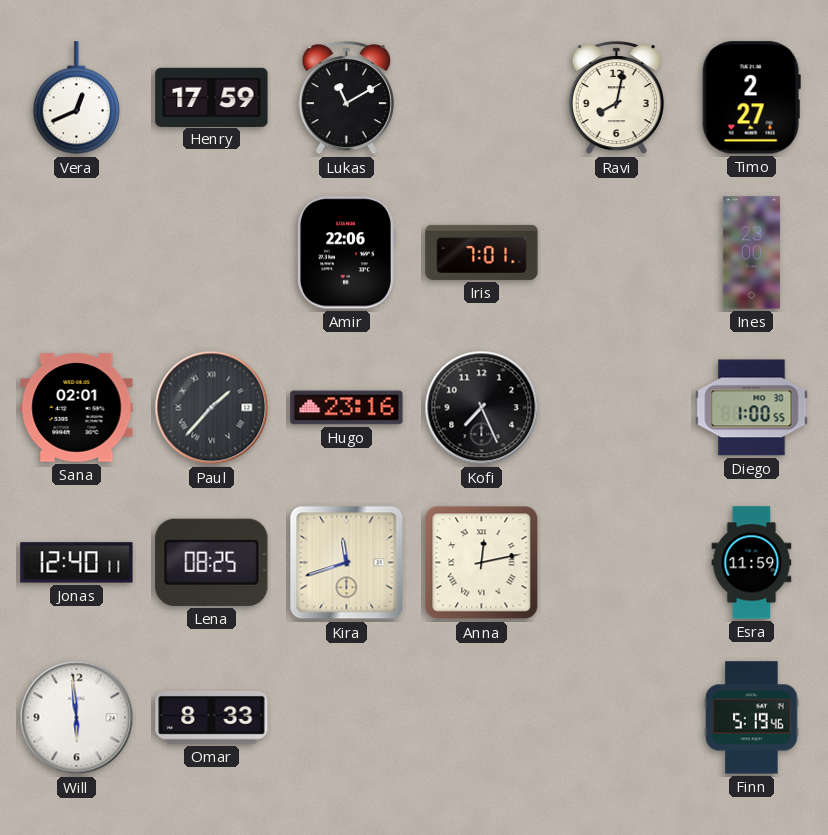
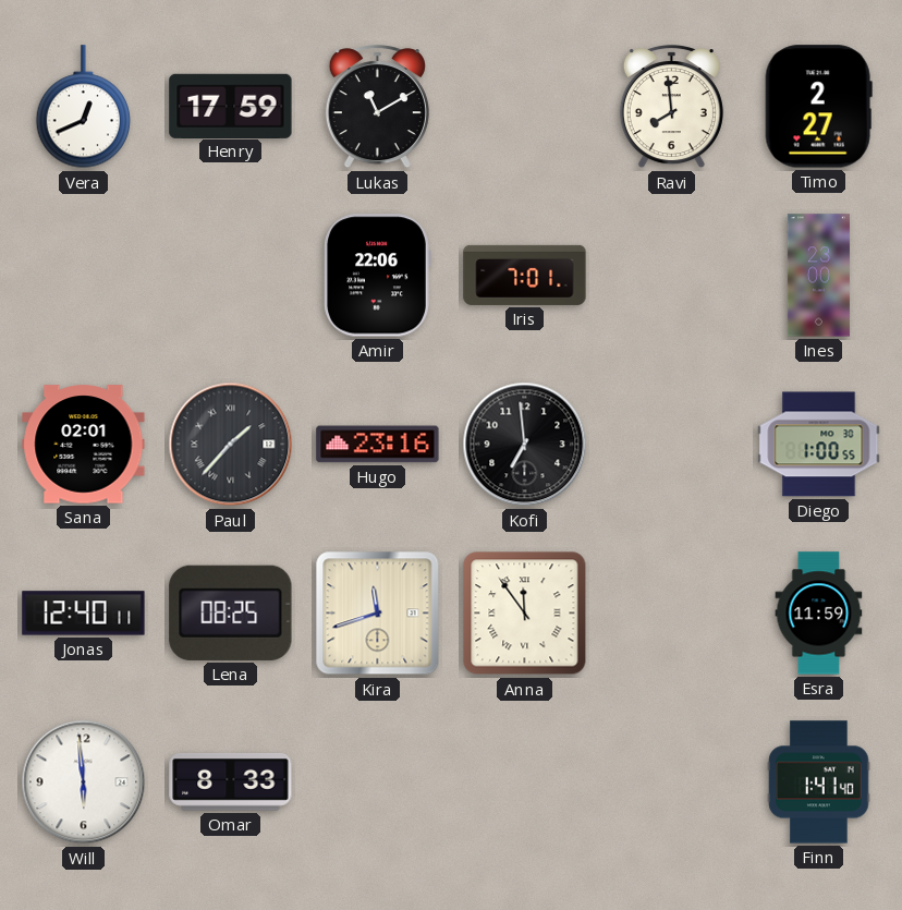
Ravi: 8:02 -> 7:59 (671, 107)
Kofi: 7:26 -> 6:59 (525, 445)
Anna: 12:13 -> 11:54 (525, 614)
Finn: 5:19 -> 1:41 (819, 782)
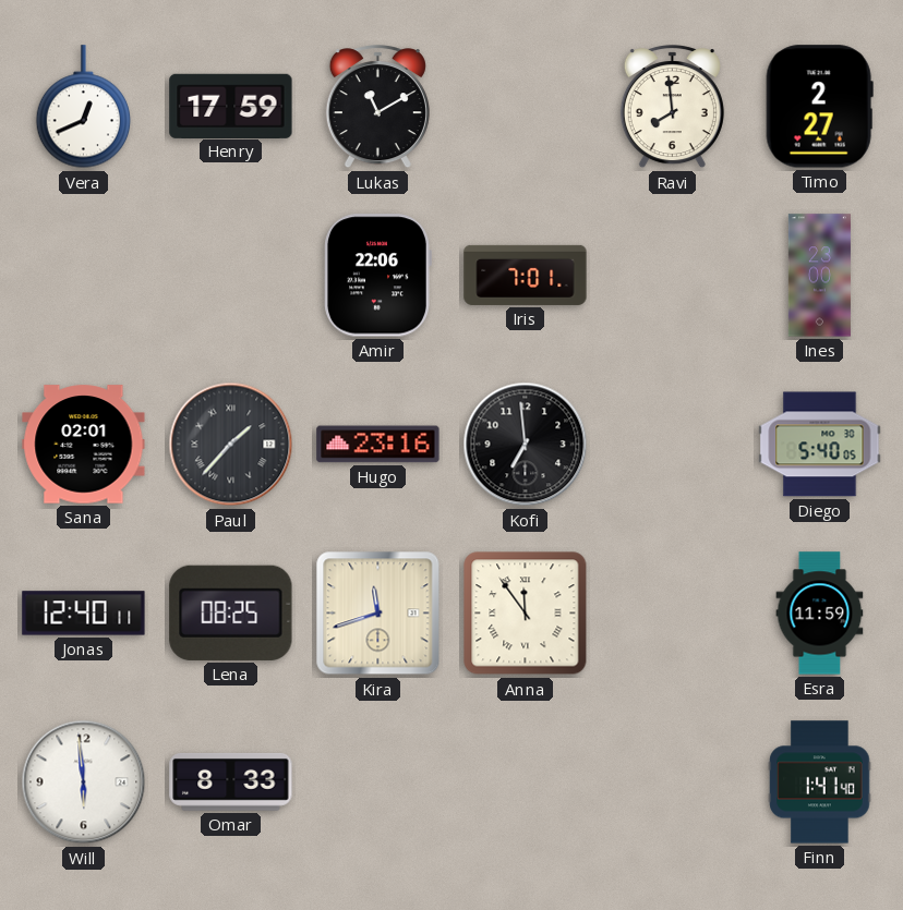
Diego: 1:00 -> 5:40 (820, 445)
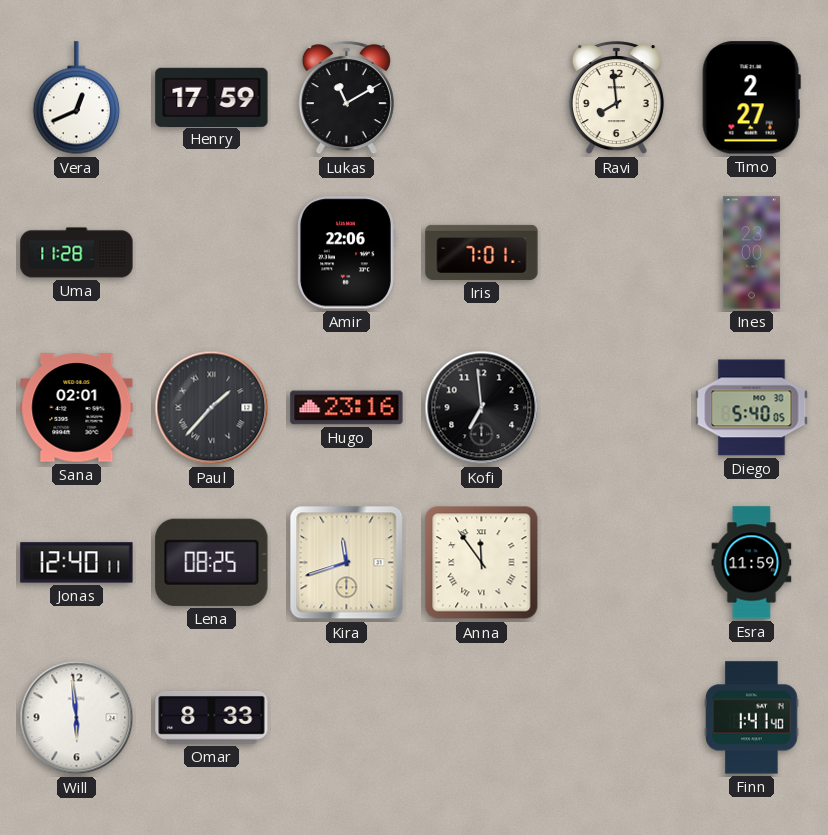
Uma: none -> 11:28 (77, 253)
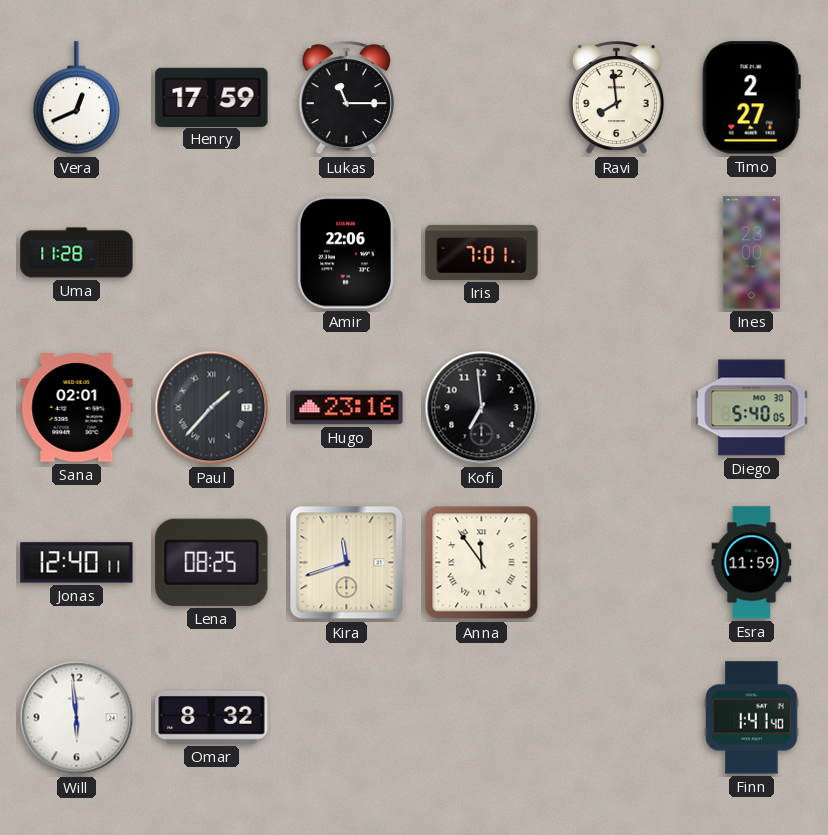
Lukas: 11:10 -> 11:15 (346, 98)
Omar: 8:33 -> 8:32 (212, 718)
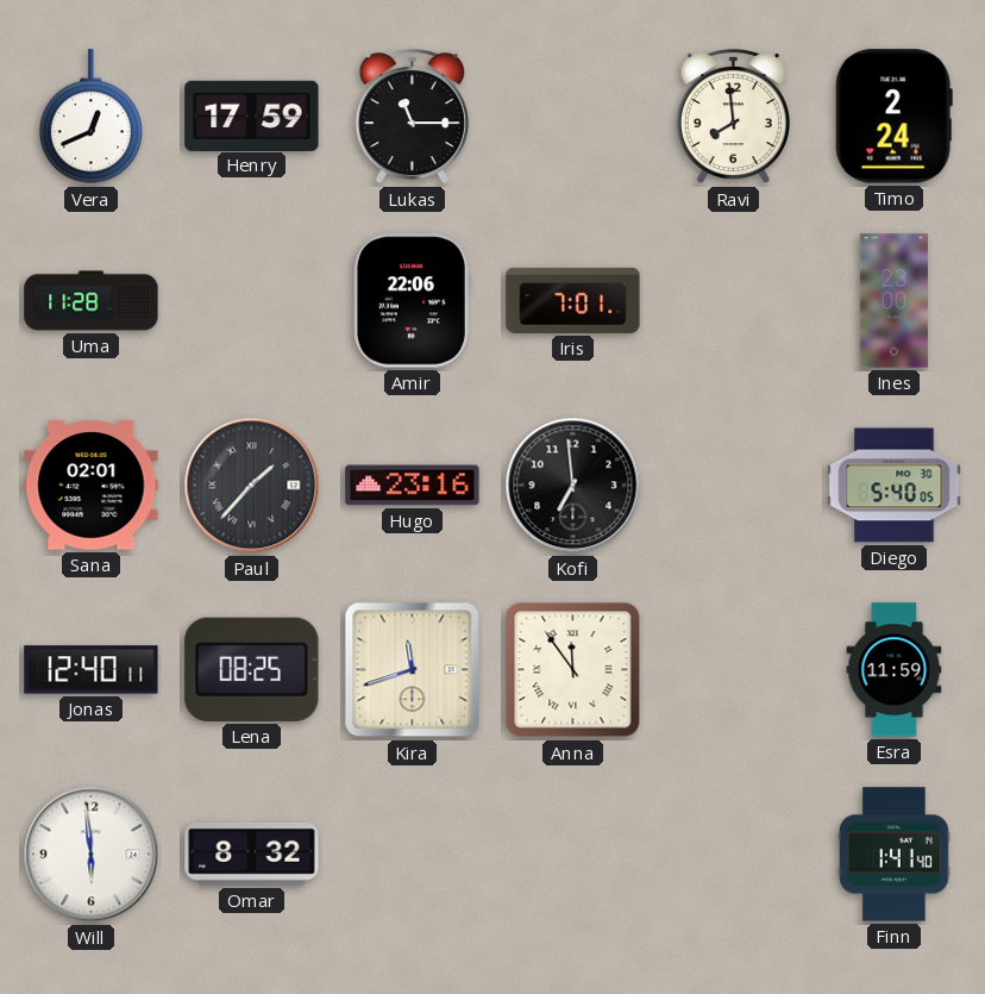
Timo: 2:27 -> 2:24 (893, 117)
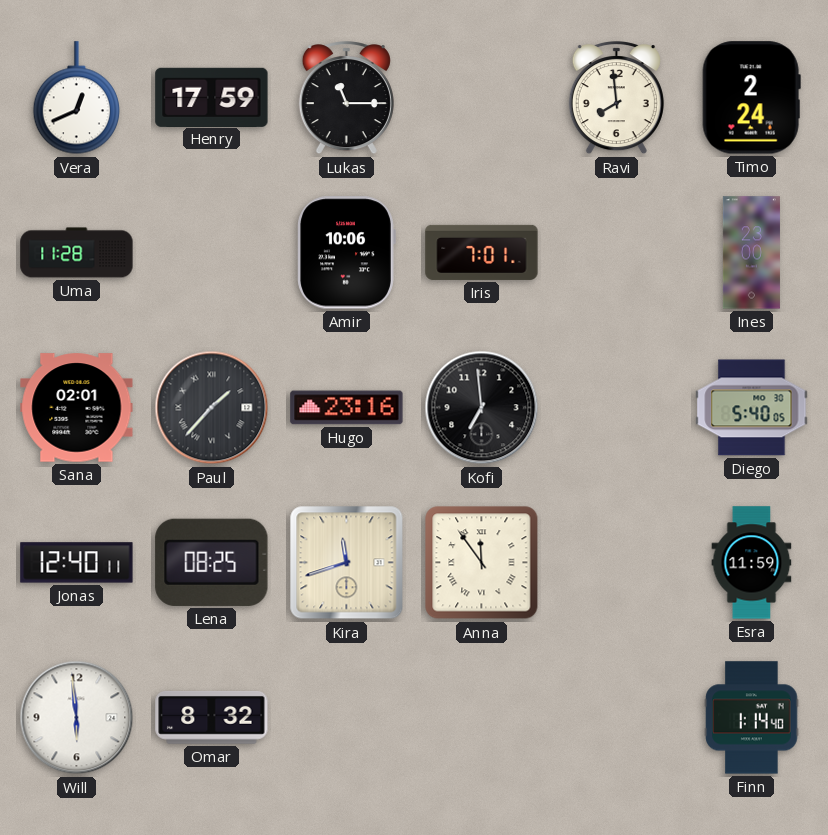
Amir: 22:06 -> 10:06 (346, 253)
Finn: 1:41 -> 1:14 (752, 718)
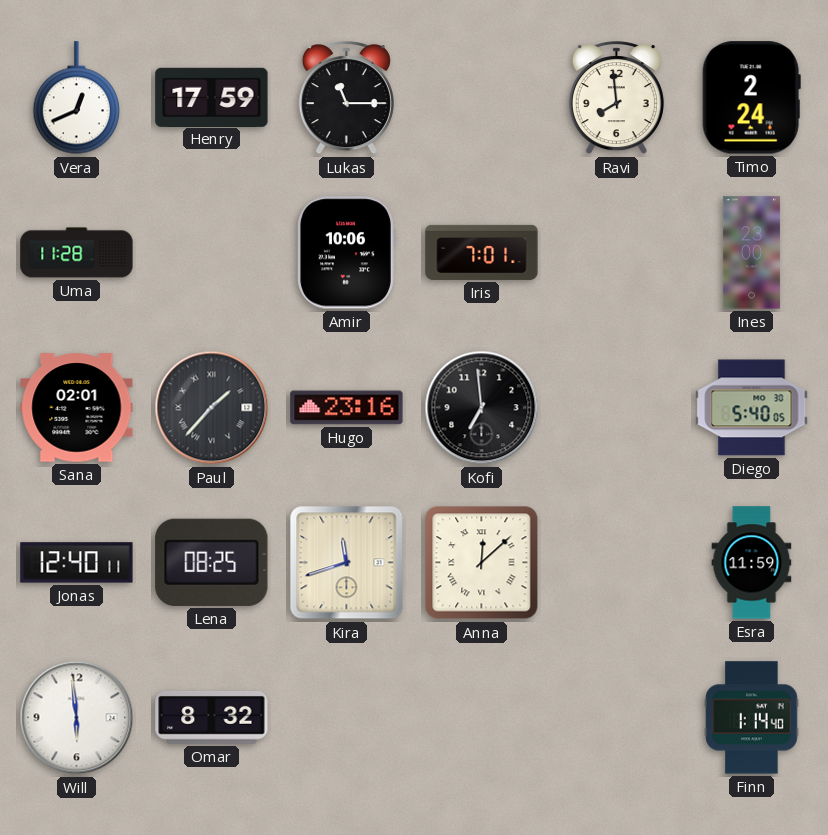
Anna: 11:54 -> 12:08 (482, 563)
